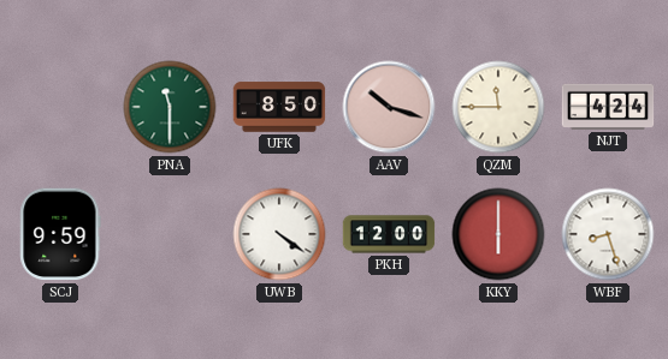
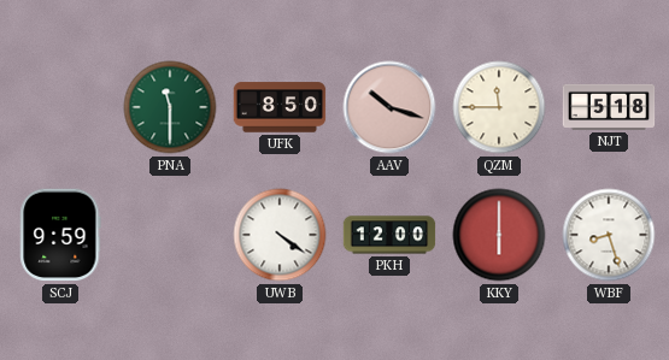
NJT: 4:24 -> 5:18 (609, 107)
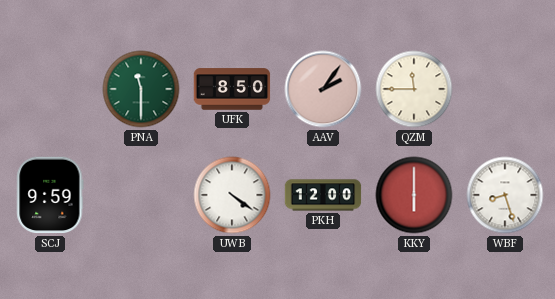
AAV: 10:18 -> 2:06 (323, 89)
NJT: 5:18 -> none (609, 107)
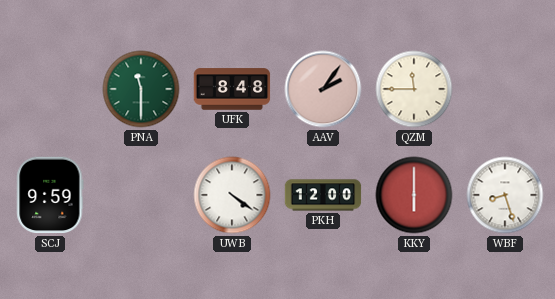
UFK: 8:50 -> 8:48 (232, 89)
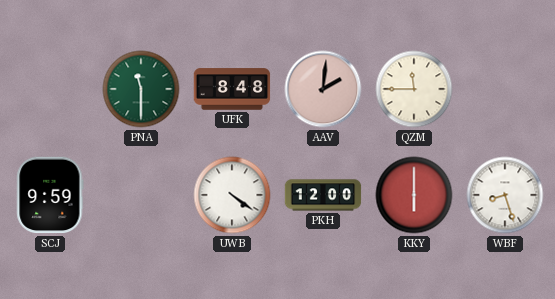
AAV: 2:06 -> 2:01 (323, 89)
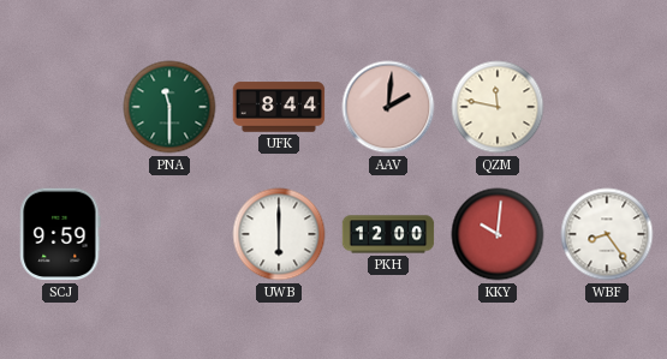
UFK: 8:48 -> 8:44 (279, 107)
QZM: 11:45 -> 11:47 (498, 107)
UWB: 4:21 -> 6:00 (279, 234)
KKY: 6:00 -> 10:01 (498, 234)
WBF: 8:27 -> 8:24 (607, 234)
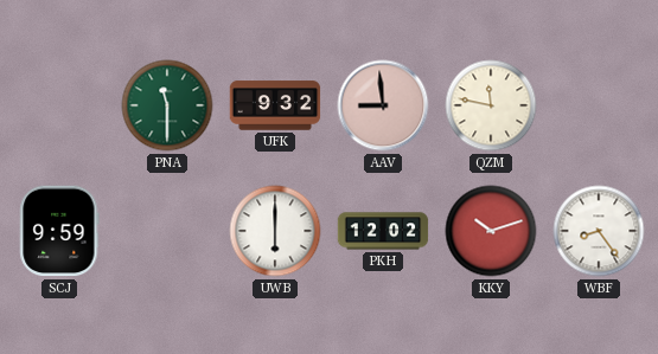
UFK: 8:44 -> 9:32 (275, 105)
AAV: 2:01 -> 8:59 (383, 105)
PKH: 12:00 -> 12:02 (383, 231)
KKY: 10:01 -> 10:12 (491, 231)
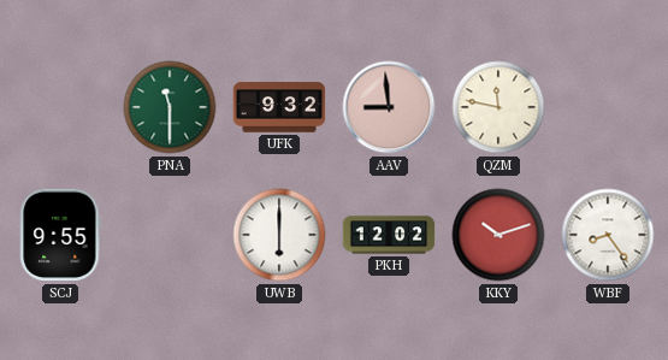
SCJ: 9:59 -> 9:55 (60, 235)
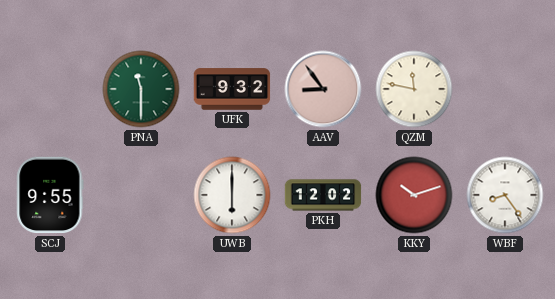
AAV: 8:59 -> 8:54 (323, 89)
